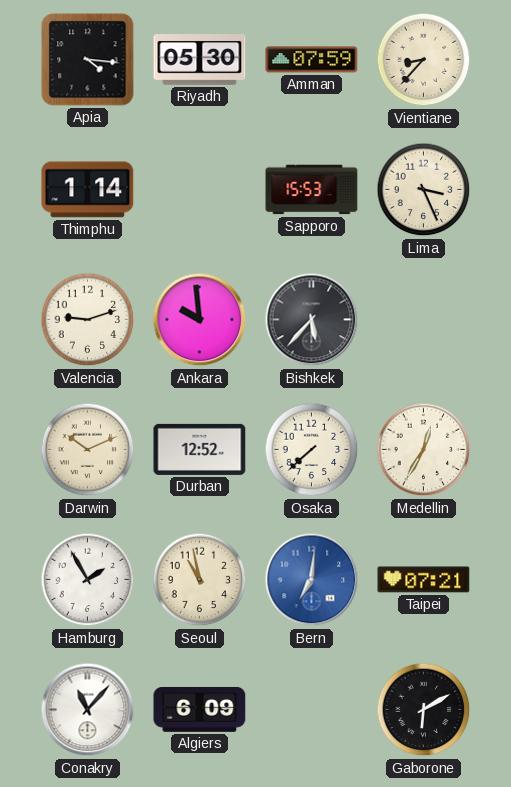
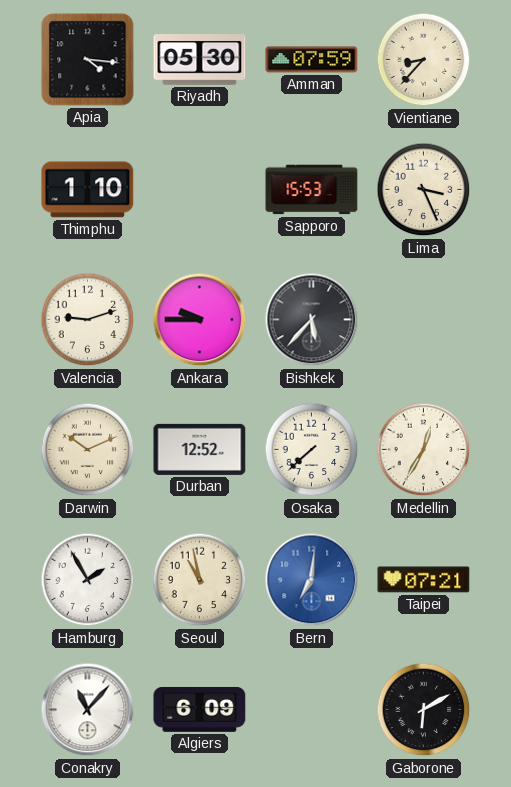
Thimphu: 1:14 -> 1:10 (88, 190)
Ankara: 9:59 -> 9:45 (200, 320)
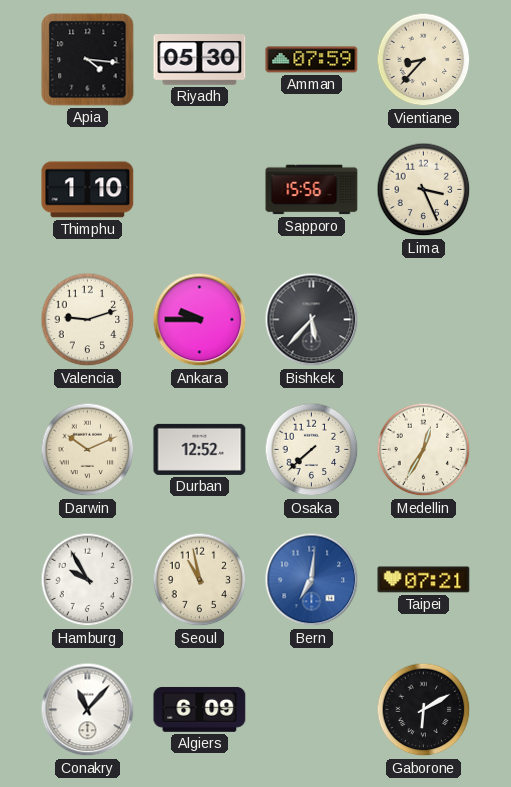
Sapporo: 15:53 -> 15:56 (312, 190)
Hamburg: 1:55 -> 9:55 (88, 580)
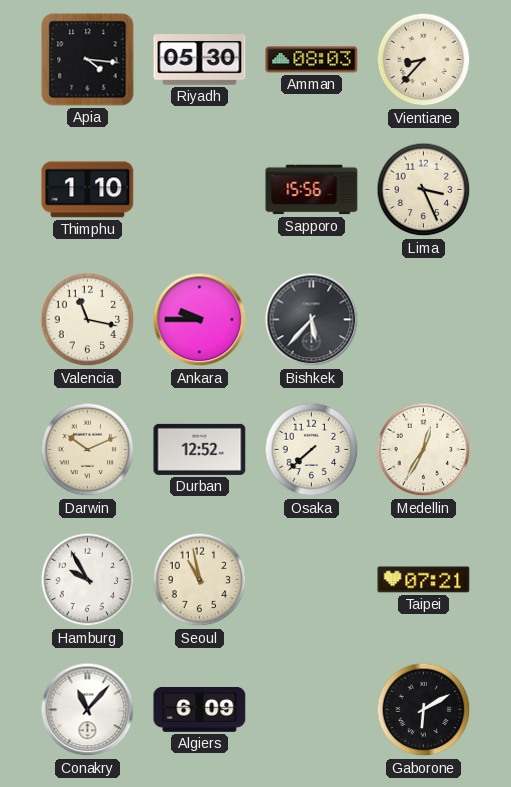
Amman: 07:59 -> 08:03 (312, 60)
Valencia: 9:12 -> 11:17 (88, 320)
Bern: 7:01 -> none (312, 580)
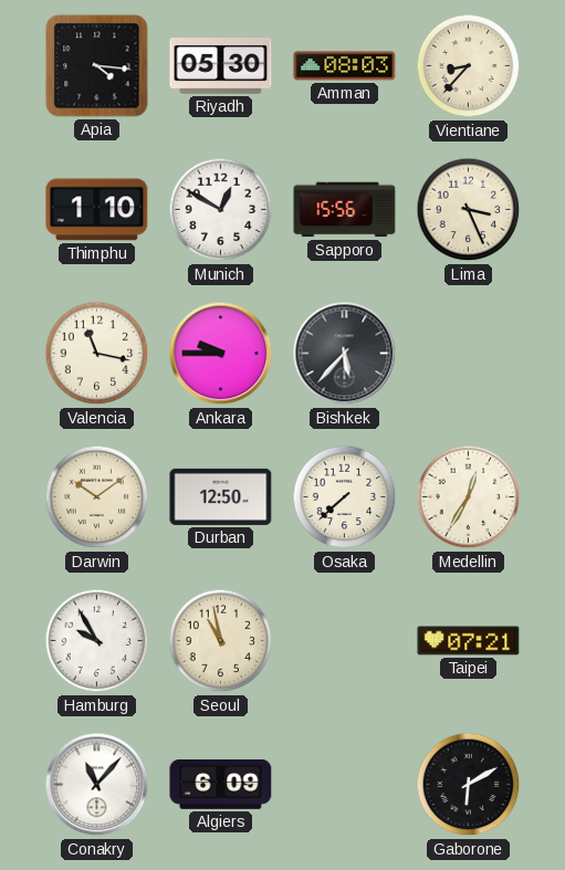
Munich: none -> 12:50 (221, 210)
Darwin: 10:11 -> 10:09 (97, 497)
Durban: 12:52 -> 12:50 (221, 496)
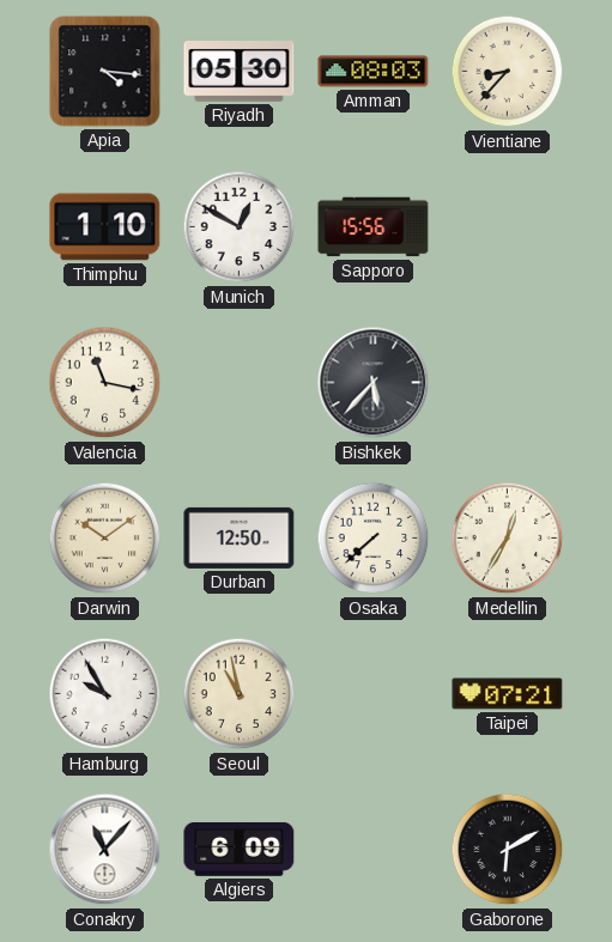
Lima: 3:26 -> none (469, 210)
Ankara: 9:45 -> none (221, 354)
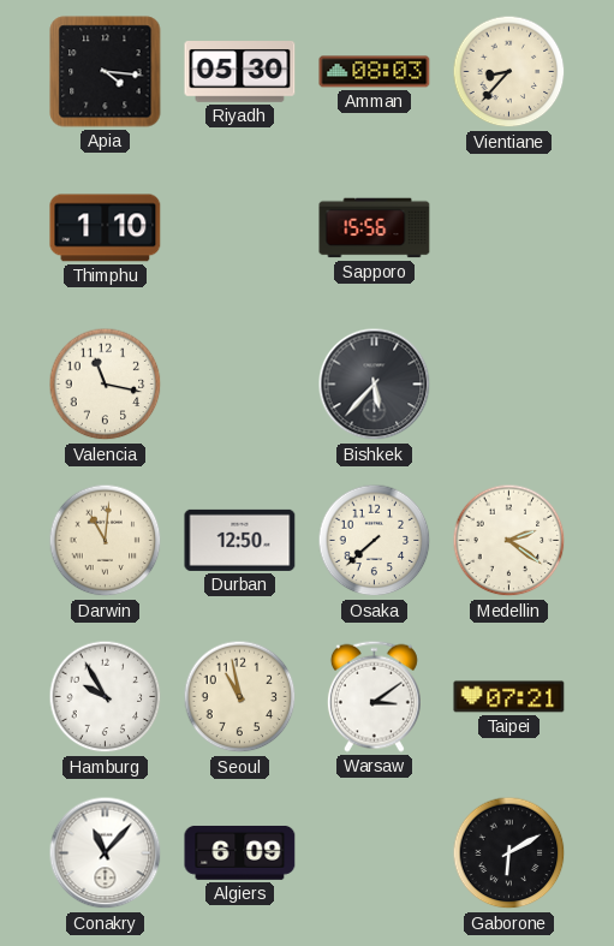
Munich: 12:50 -> none (240, 227)
Darwin: 10:09 -> 11:01 (106, 541)
Medellin: 12:35 -> 2:21 (509, 541)
Warsaw: none -> 3:09 (374, 696)
